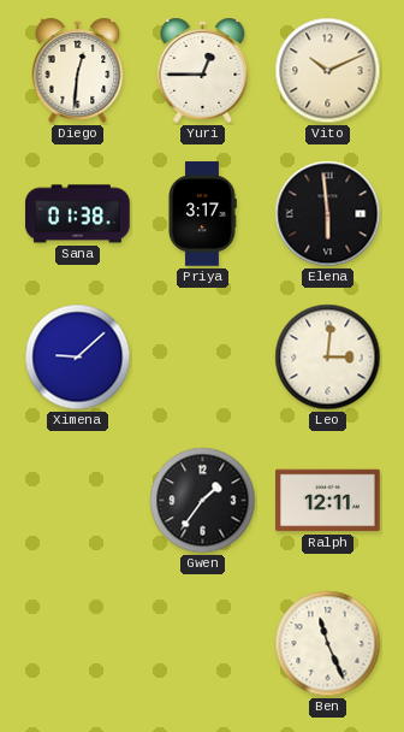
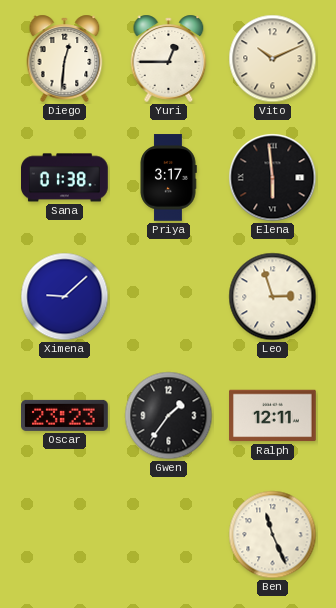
Leo: 3:01 -> 2:57 (273, 297)
Oscar: none -> 23:23 (65, 415)
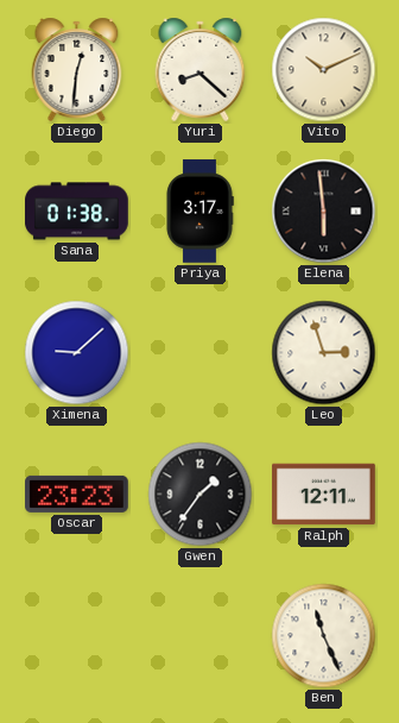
Yuri: 12:45 -> 8:22 (201, 69)
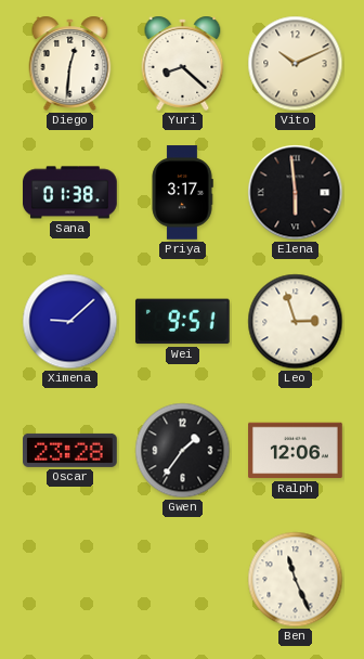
Wei: none -> 9:51 (182, 322)
Oscar: 23:23 -> 23:28 (70, 450)
Ralph: 12:11 -> 12:06 (296, 451)
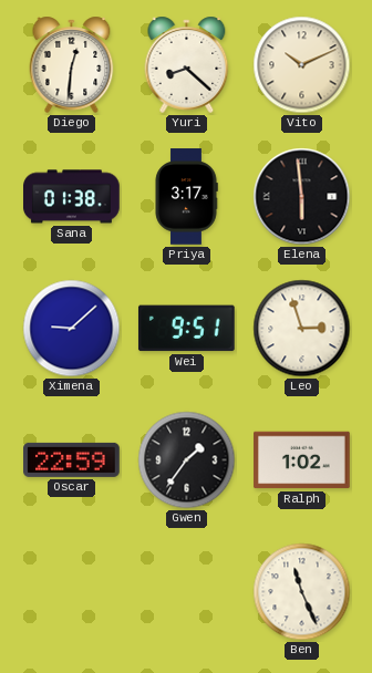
Oscar: 23:28 -> 22:59 (72, 459)
Ralph: 12:06 -> 1:02 (302, 460)
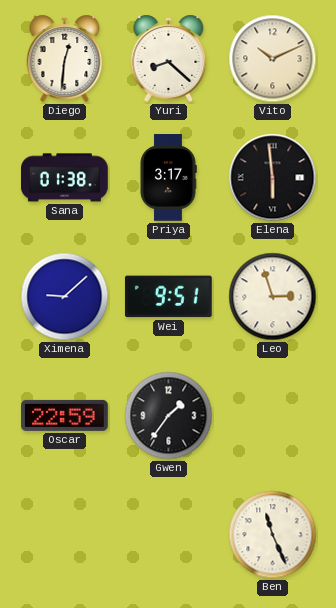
Ralph: 1:02 -> none (302, 460)
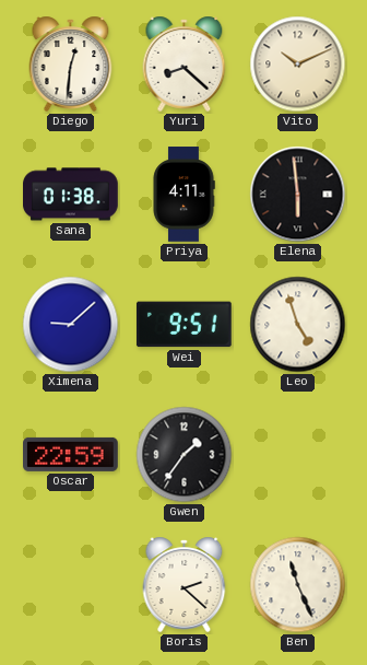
Priya: 3:17 -> 4:11 (183, 195)
Leo: 2:57 -> 4:57 (298, 325)
Boris: none -> 2:22 (185, 584)
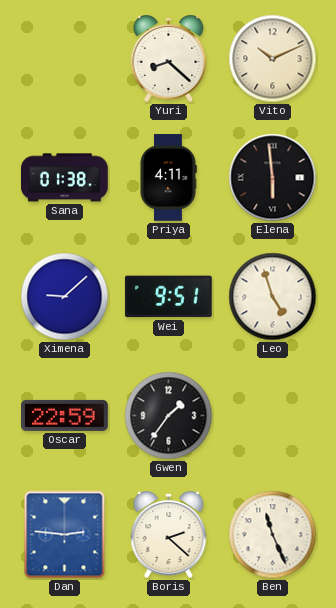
Diego: 12:31 -> none (71, 63)
Dan: none -> 2:46 (65, 535)
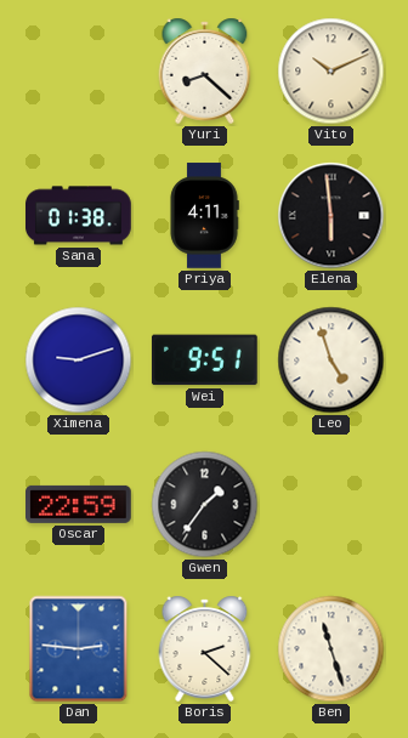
Ximena: 9:08 -> 9:12 (79, 361)
Ben: 11:26 -> 11:27 (331, 649)
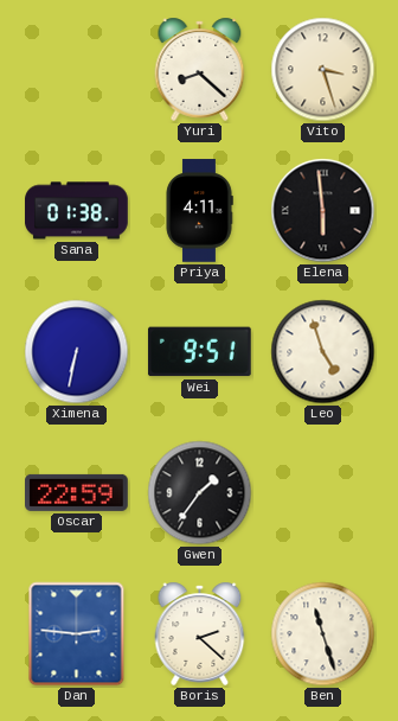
Vito: 10:11 -> 3:27 (323, 70)
Ximena: 9:12 -> 6:32 (77, 352)
